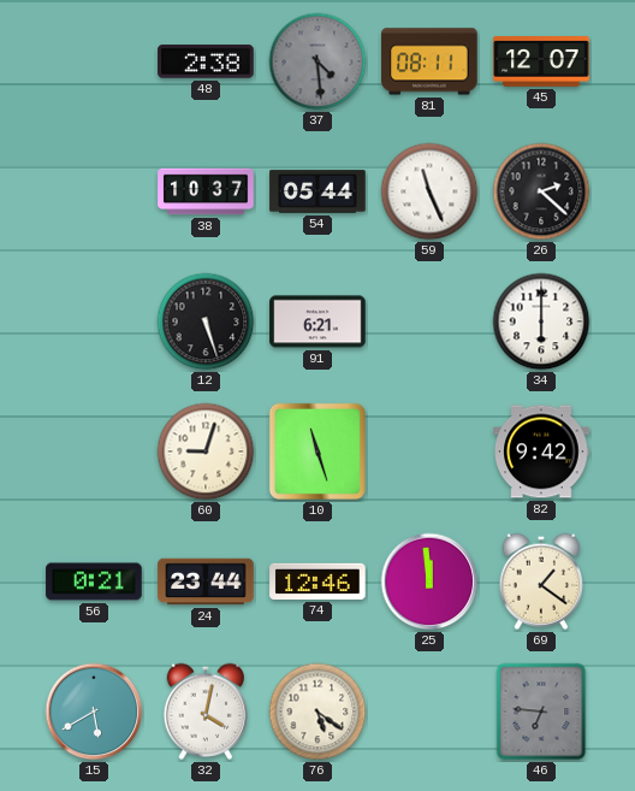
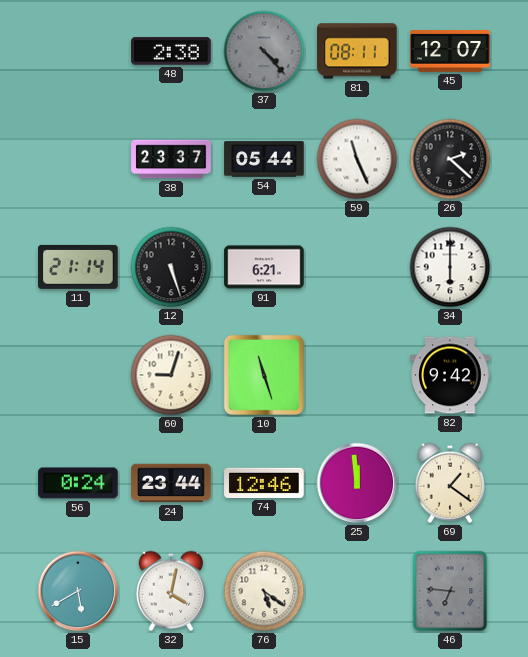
37: 4:29 -> 4:23 (264, 51)
38: 10:37 -> 23:37 (171, 159)
11: none -> 21:14 (78, 267)
56: 0:21 -> 0:24 (78, 483)
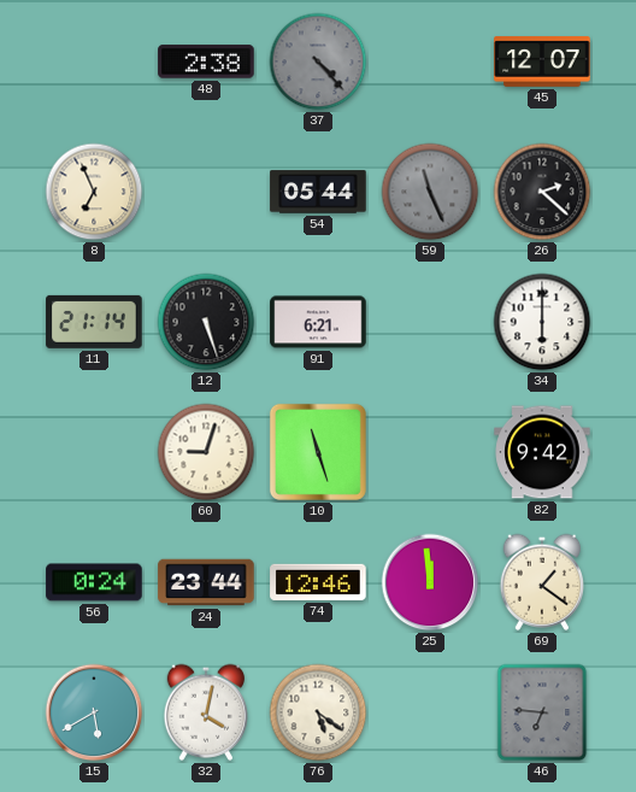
81: 08:11 -> none (357, 51)
8: none -> 6:56 (94, 192)
38: 23:37 -> none (171, 159)
59 dial: white -> grey (430, 192)
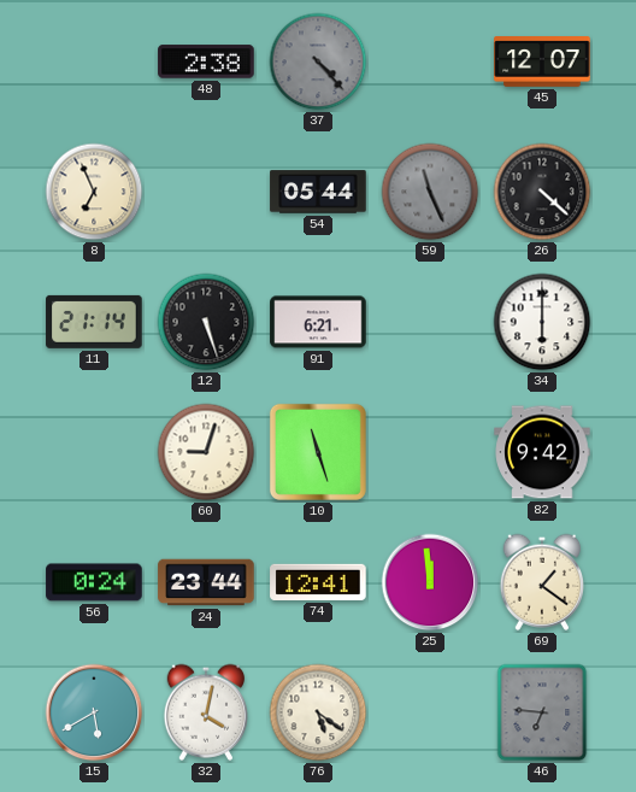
26: 2:22 -> 4:22 (542, 192)
74: 12:46 -> 12:41 (318, 582)
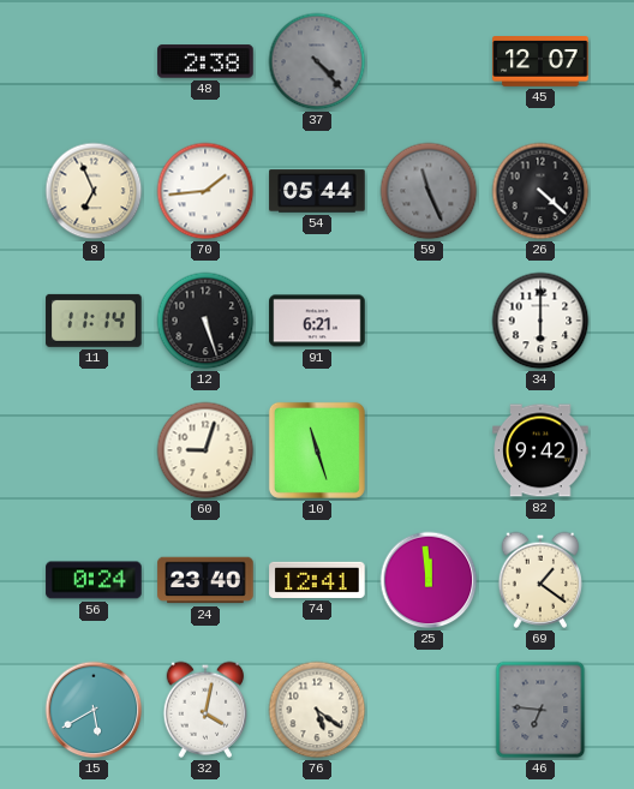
70: none -> 1:44 (205, 191)
11: 21:14 -> 11:14 (94, 321)
24: 23:44 -> 23:40 (205, 580)
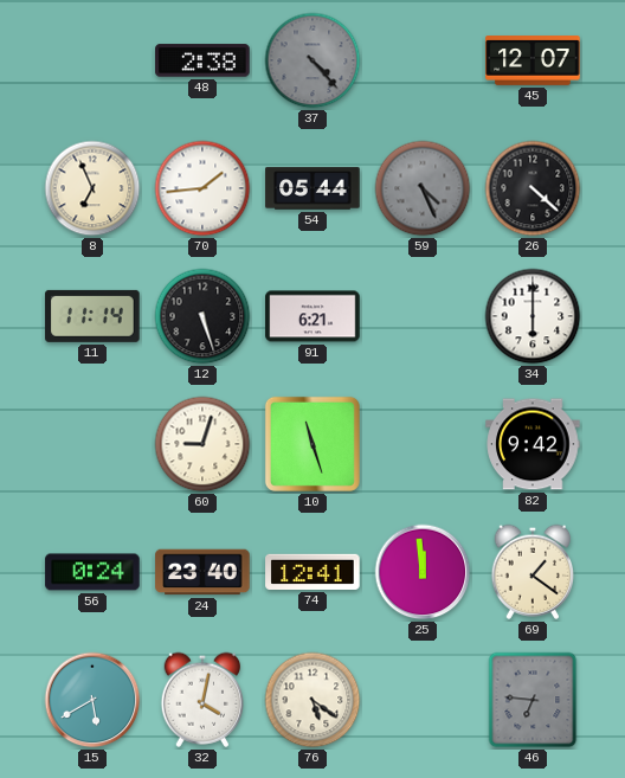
59: 11:26 -> 4:26 (423, 188)
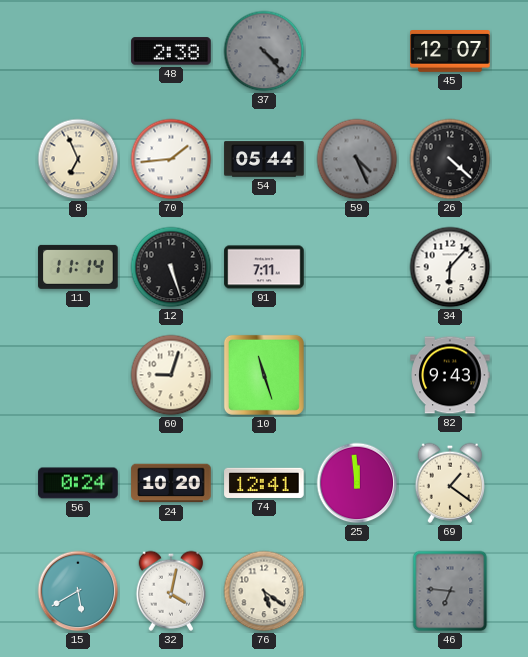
91: 6:21 -> 7:11 (264, 267)
34: 6:00 -> 6:07 (450, 267)
82: 9:42 -> 9:43 (450, 375)
24: 23:40 -> 10:20 (171, 483)
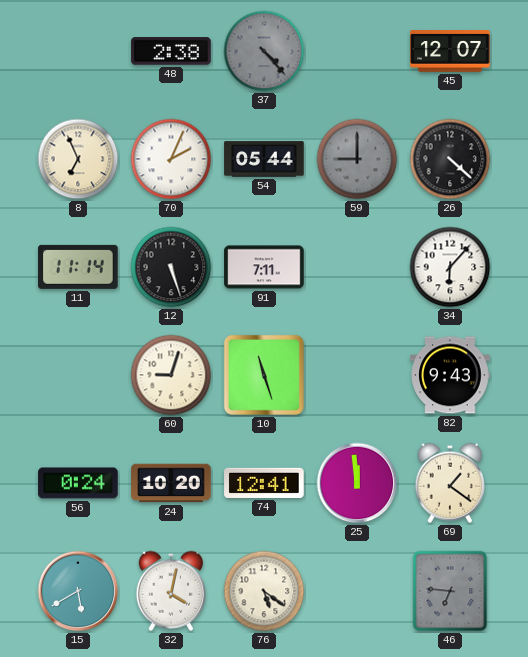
70: 1:44 -> 2:04 (171, 159)
59: 4:26 -> 9:00 (357, 159)
